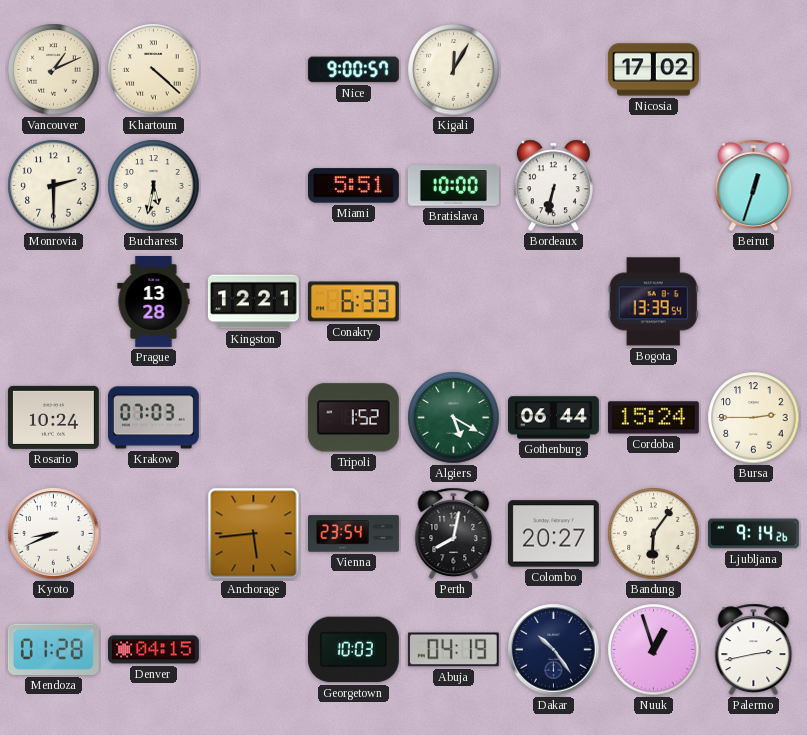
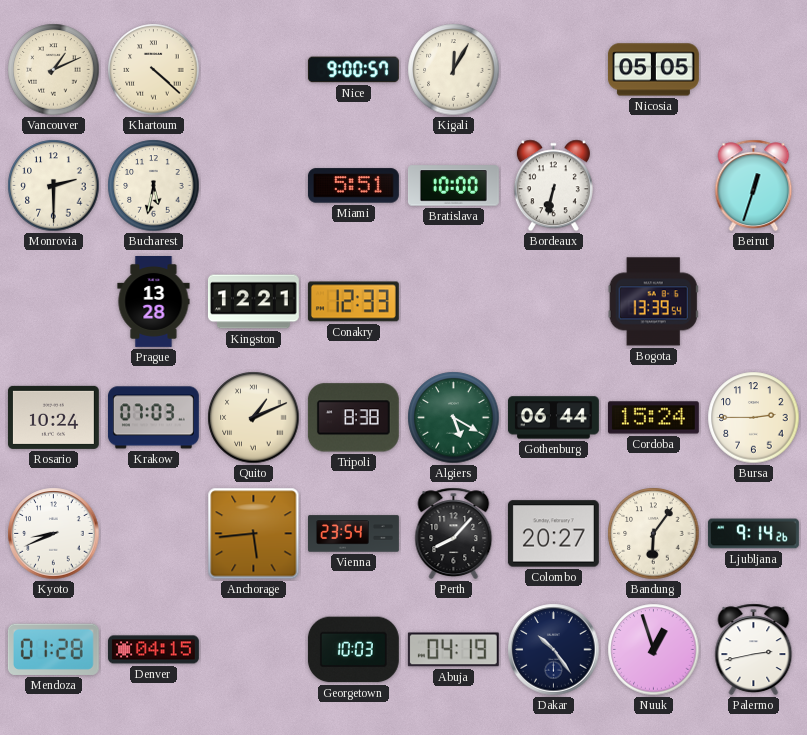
Nicosia: 17:02 -> 05:05 (653, 70)
Conakry: 6:33 -> 12:33 (353, 302)
Quito: none -> 1:11 (254, 418)
Tripoli: 1:52 -> 8:38 (353, 418)
Perth: 8:02 -> 8:07 (454, 533)
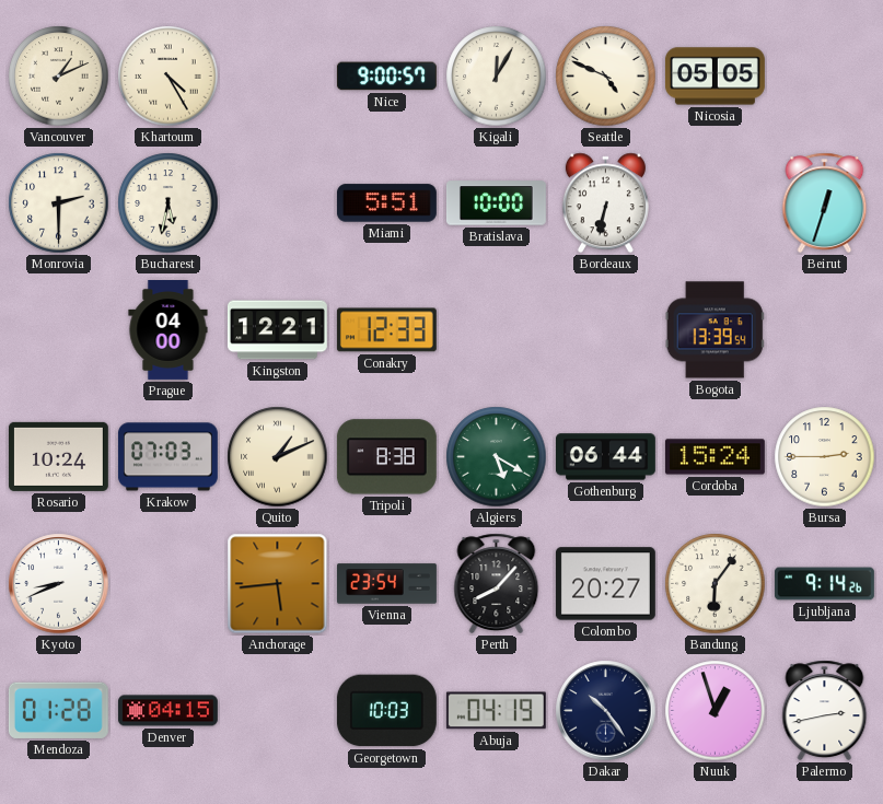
Khartoum: 4:22 -> 4:25 (169, 77)
Seattle: none -> 4:49 (606, 77)
Prague: 13:28 -> 04:00 (169, 330)
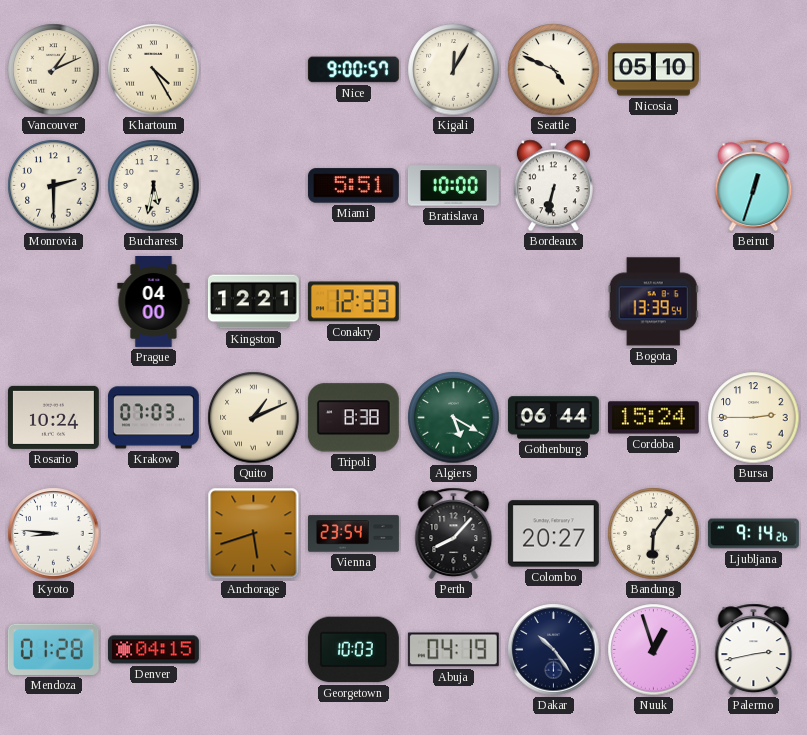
Nicosia: 05:05 -> 05:10 (653, 70)
Kyoto: 8:41 -> 8:46 (54, 534)
Anchorage: 5:44 -> 5:42 (254, 534)
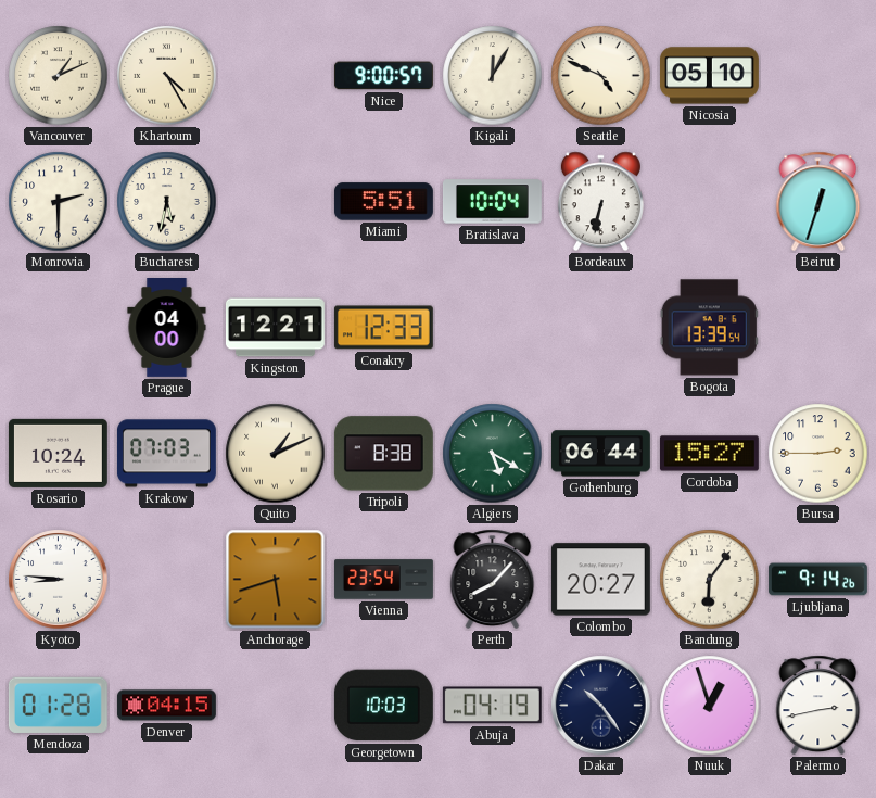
Bratislava: 10:00 -> 10:04 (492, 202)
Cordoba: 15:24 -> 15:27 (709, 454)
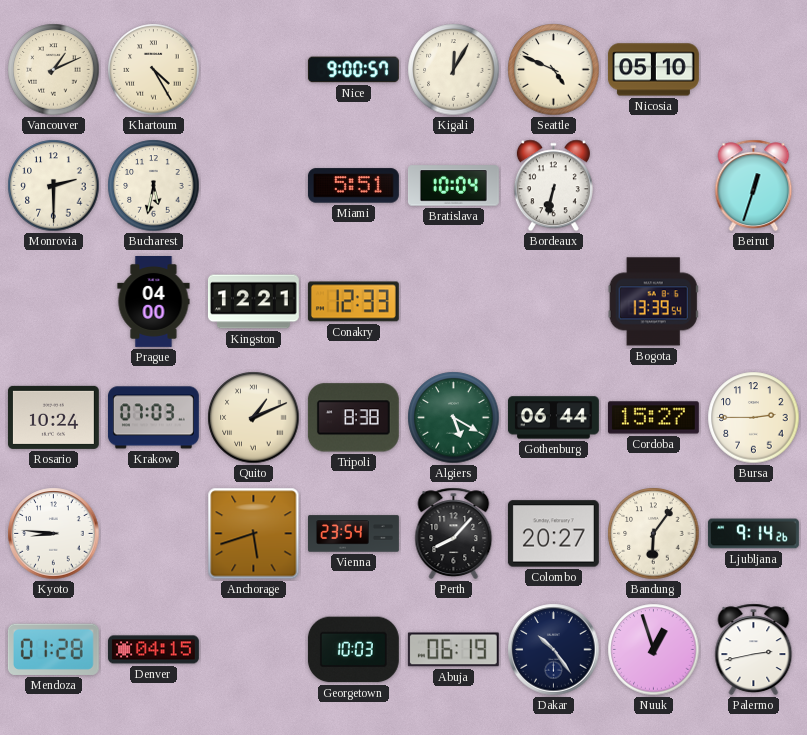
Abuja: 04:19 -> 06:19 (453, 650)
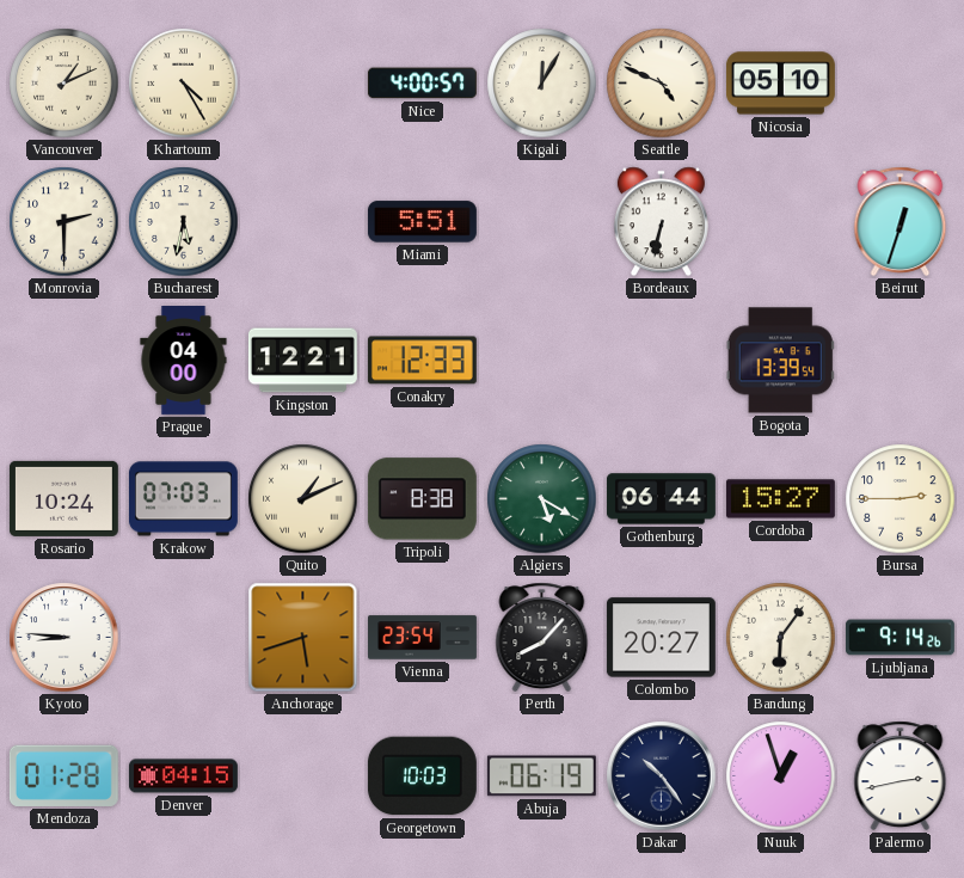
Nice: 9:00 -> 4:00 (422, 84)
Bratislava: 10:04 -> none (453, 186)
